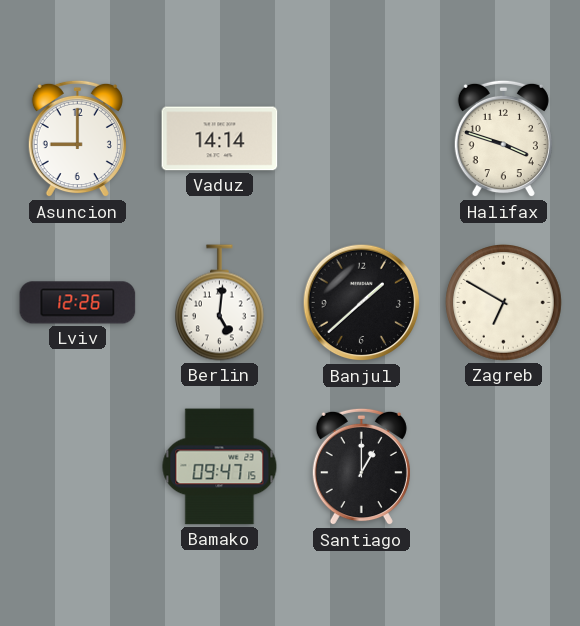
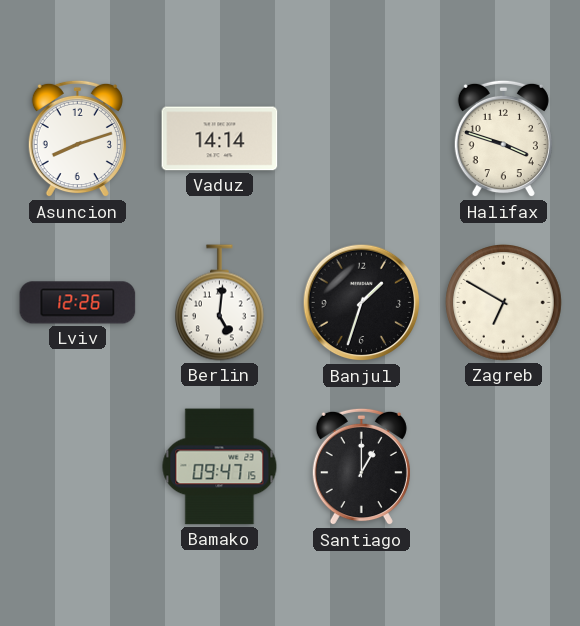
Asuncion: 9:00 -> 8:12 (77, 139)
Banjul: 1:38 -> 1:33 (362, 303)
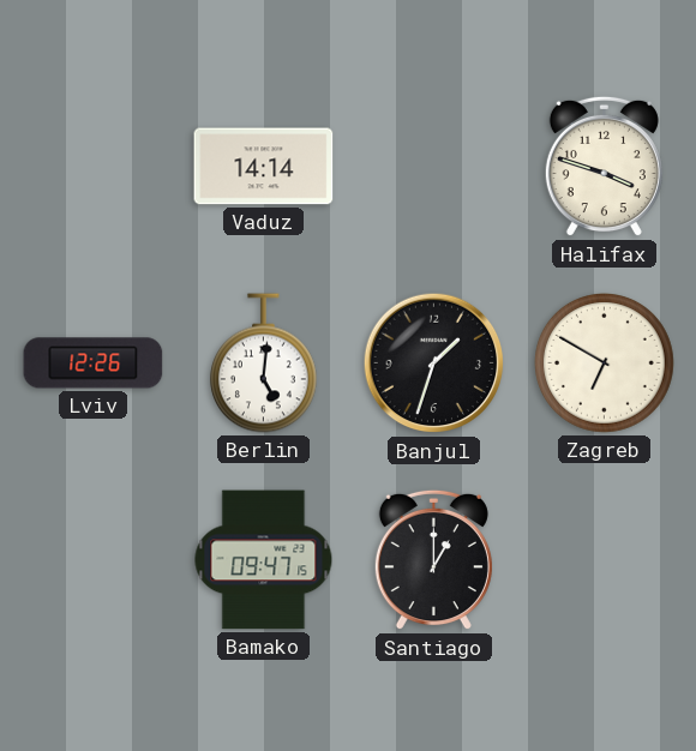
Asuncion: 8:12 -> none (77, 139)
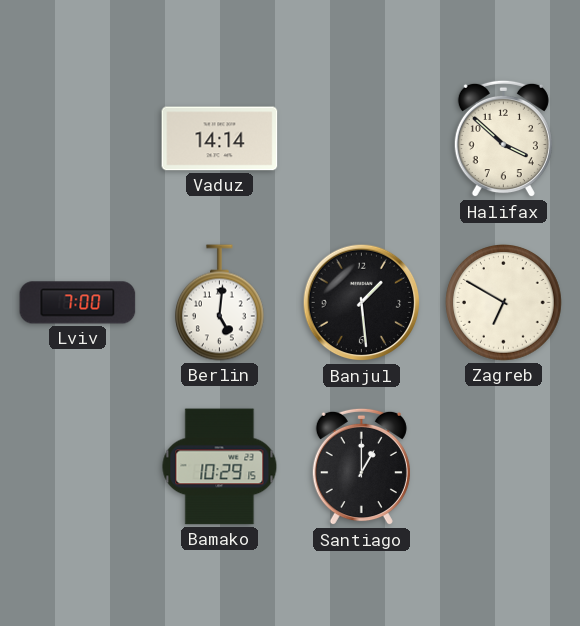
Halifax: 3:48 -> 3:52 (503, 139)
Lviv: 12:26 -> 7:00 (78, 303)
Banjul: 1:33 -> 1:29 (362, 303)
Bamako: 09:47 -> 10:29 (220, 467)
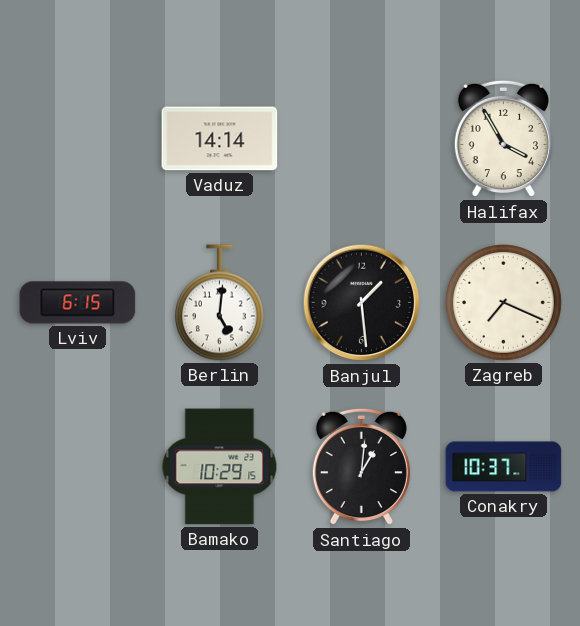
Halifax: 3:52 -> 3:55 (503, 139)
Lviv: 7:00 -> 6:15 (78, 303)
Zagreb: 6:50 -> 7:19 (504, 303)
Santiago: 1:00 -> 1:01 (361, 467)
Conakry: none -> 10:37 (504, 467)
